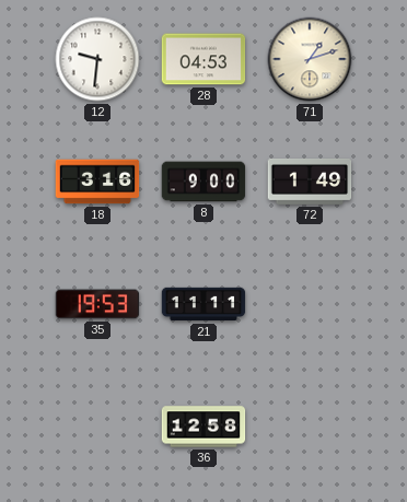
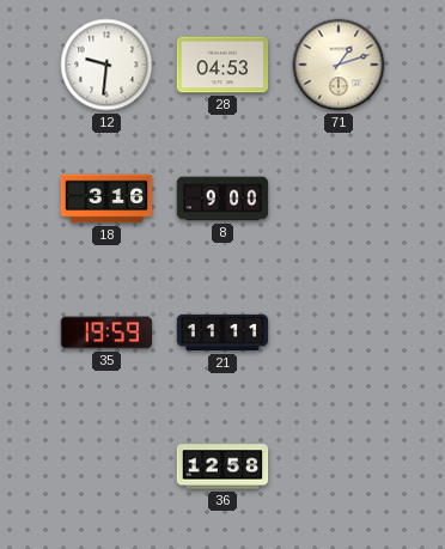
72: 1:49 -> none (310, 182)
35: 19:53 -> 19:59 (106, 333)
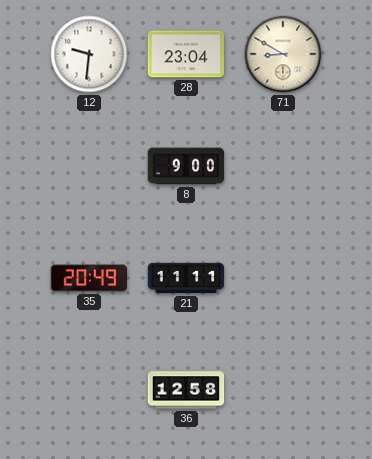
28: 04:53 -> 23:04 (186, 54)
71: 1:12 -> 8:50 (283, 54)
18: 3:16 -> none (106, 199)
35: 19:59 -> 20:49 (89, 278)
